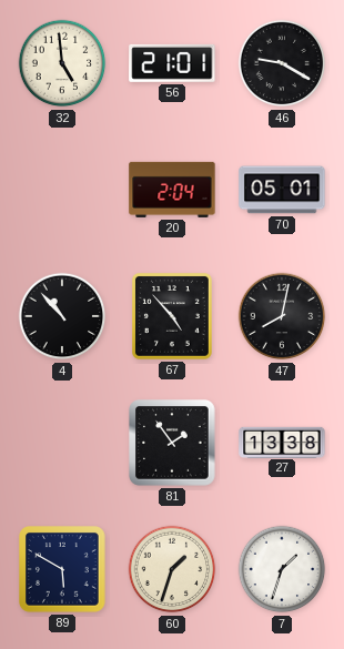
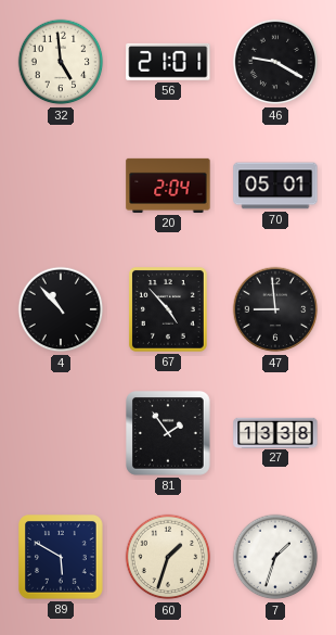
47: 8:02 -> 8:59 (275, 309)
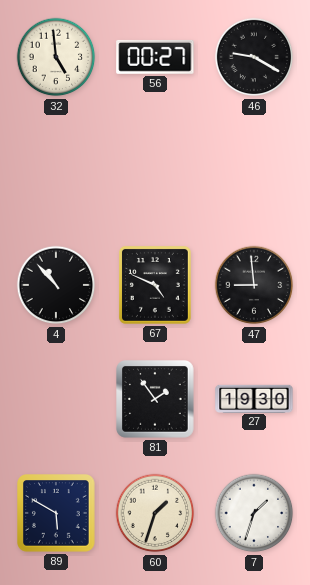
56: 21:01 -> 00:27 (155, 57)
20: 2:04 -> none (168, 186)
70: 05:01 -> none (275, 186)
67: 4:53 -> 4:49 (155, 285)
27: 13:38 -> 19:30 (254, 398)
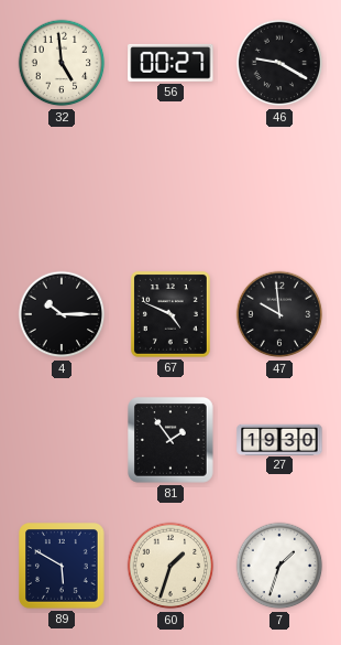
4: 10:53 -> 10:15 (62, 314)
47: 8:59 -> 9:59 (279, 314)
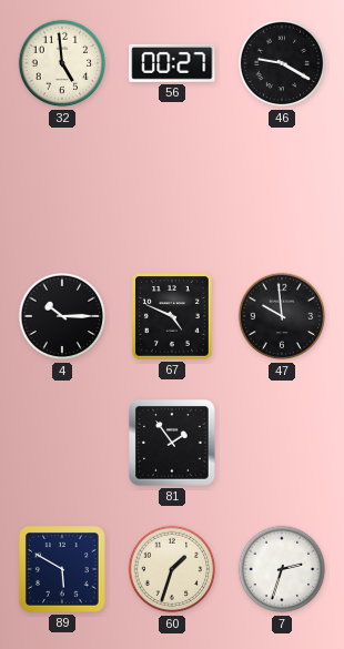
27: 19:30 -> none (279, 439)
7: 1:33 -> 2:33 (282, 569)
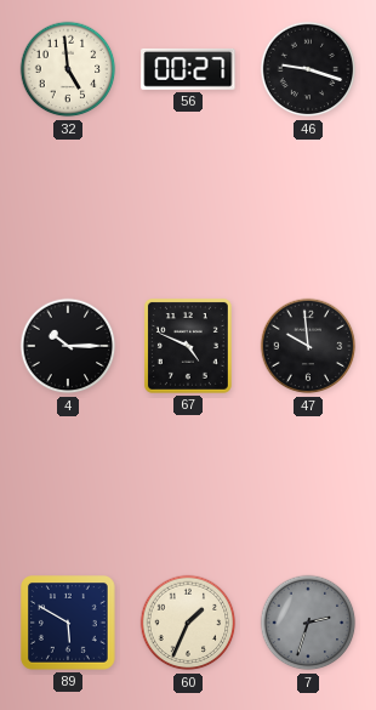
46: 9:20 -> 9:18 (308, 69)
81: 1:54 -> none (173, 444)
60: 1:33 -> 1:34 (188, 623)
7 dial: white -> grey (308, 623)
